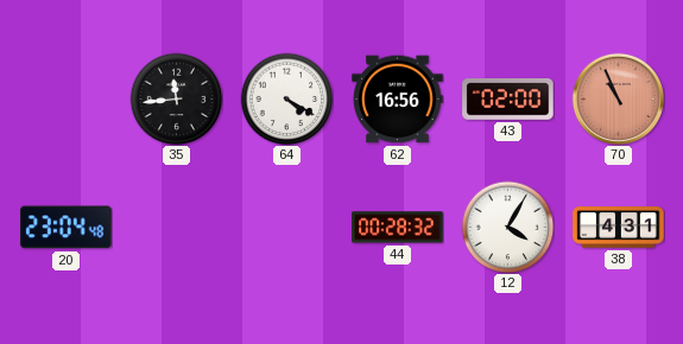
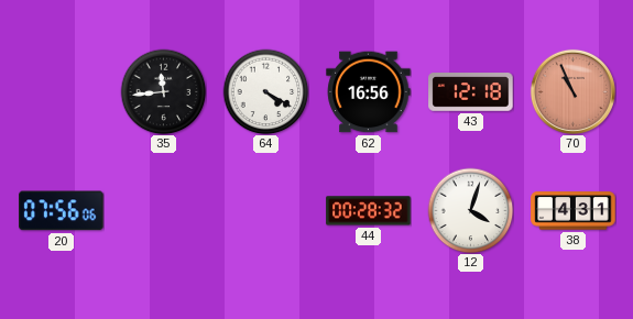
43: 02:00 -> 12:18 (471, 92)
20: 23:04 -> 07:56 (62, 211)
12: 4:05 -> 4:03 (470, 210)
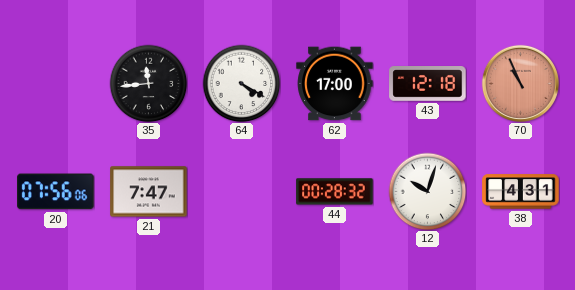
62: 16:56 -> 17:00 (335, 84)
21: none -> 7:47 (149, 192)
12: 4:03 -> 10:03 (427, 191)
